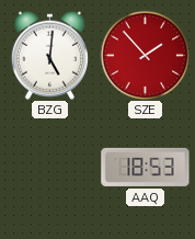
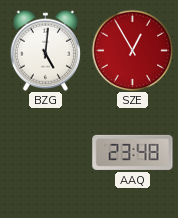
SZE: 1:53 -> 12:55 (132, 50)
AAQ: 18:53 -> 23:48 (133, 152)
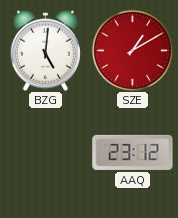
SZE: 12:55 -> 1:10 (132, 50)
AAQ: 23:48 -> 23:12 (133, 152)
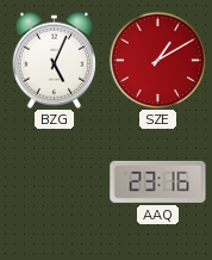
BZG: 5:01 -> 5:04 (54, 60)
AAQ: 23:12 -> 23:16 (158, 181)
